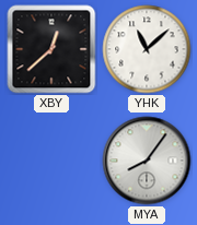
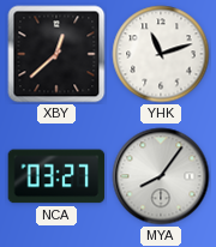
YHK: 11:08 -> 11:12 (161, 54)
NCA: none -> 03:27 (56, 176)
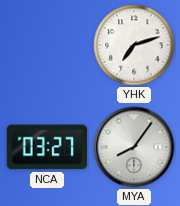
XBY: 12:38 -> none (56, 54)
YHK: 11:12 -> 7:12 (134, 45)
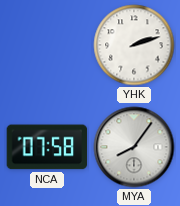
YHK: 7:12 -> 2:12 (134, 45)
NCA: 03:27 -> 07:58 (47, 147)
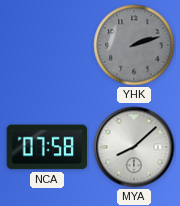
YHK dial: white -> grey (134, 45)
MYA: 8:06 -> 8:08 (134, 147)
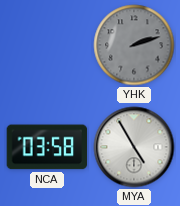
NCA: 07:58 -> 03:58 (47, 147)
MYA: 8:08 -> 4:55 (134, 147)
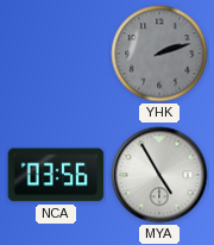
NCA: 03:58 -> 03:56 (56, 175)
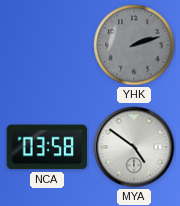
NCA: 03:56 -> 03:58 (47, 147)
MYA: 4:55 -> 4:51 (134, 147)
